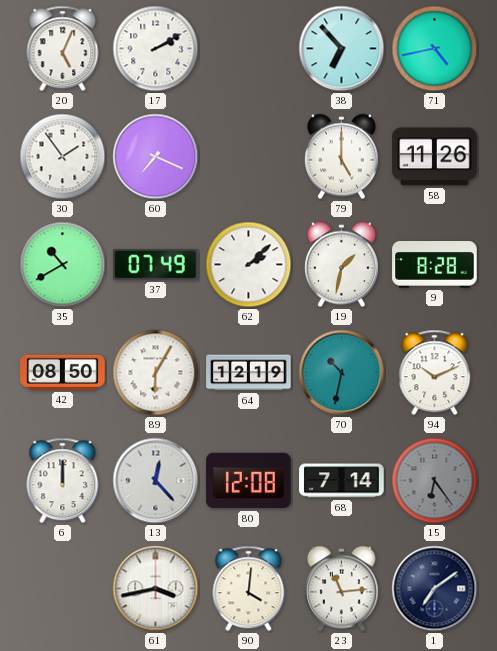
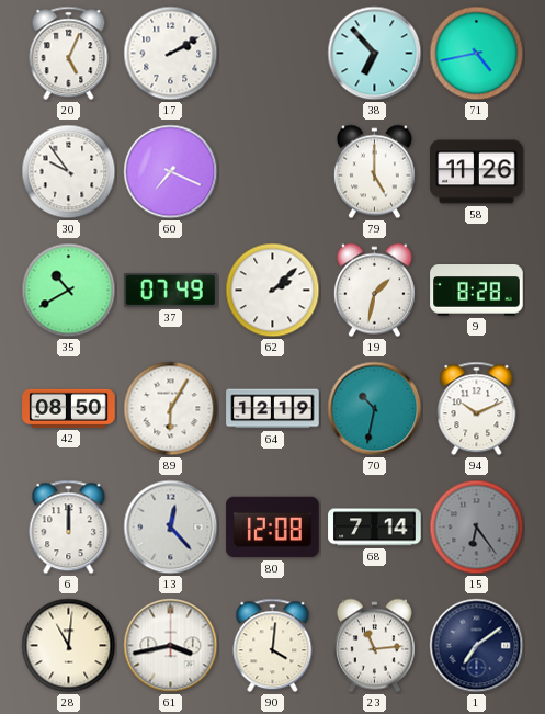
30: 1:54 -> 9:54 (69, 172)
28: none -> 11:01 (69, 646)
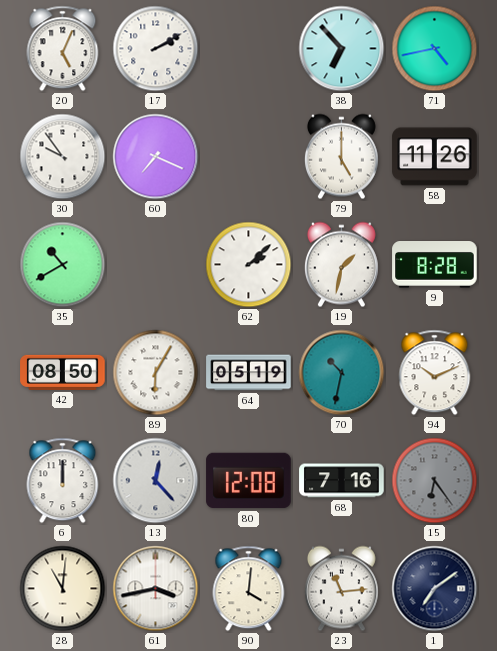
37: 07:49 -> none (171, 290)
64: 12:19 -> 05:19 (249, 373)
68: 7:14 -> 7:16 (342, 481)
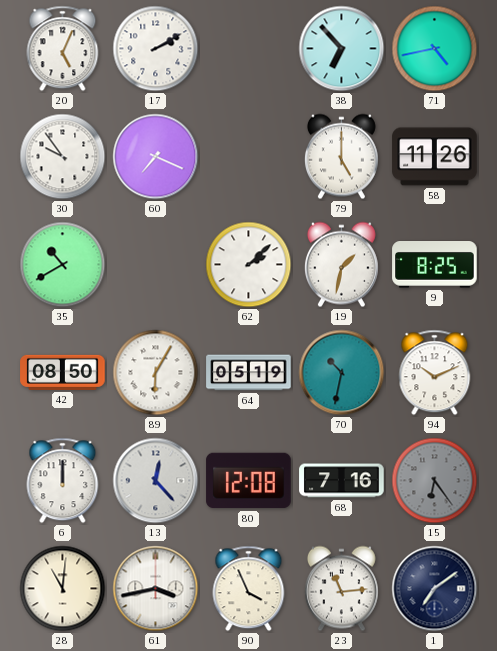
9: 8:28 -> 8:25 (435, 265)
90: 4:01 -> 3:56 (249, 589)
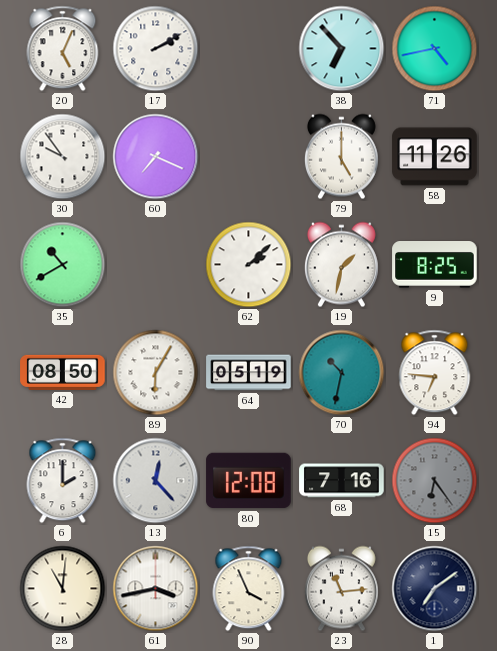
94: 10:11 -> 6:46 (435, 373)
6: 12:00 -> 2:00 (63, 481)
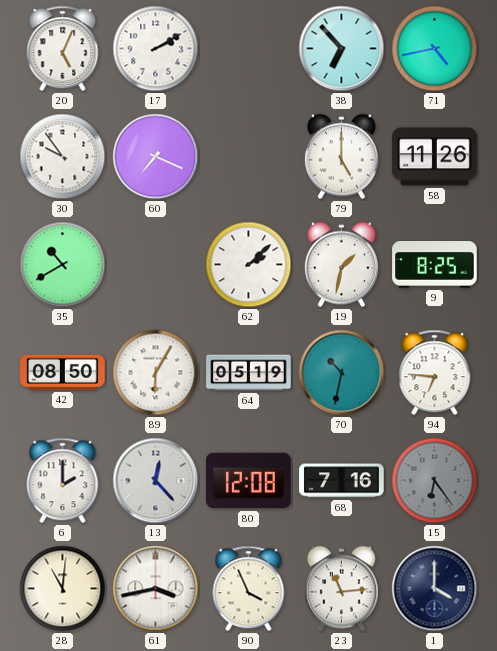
1: 7:09 -> 4:00 (435, 589)
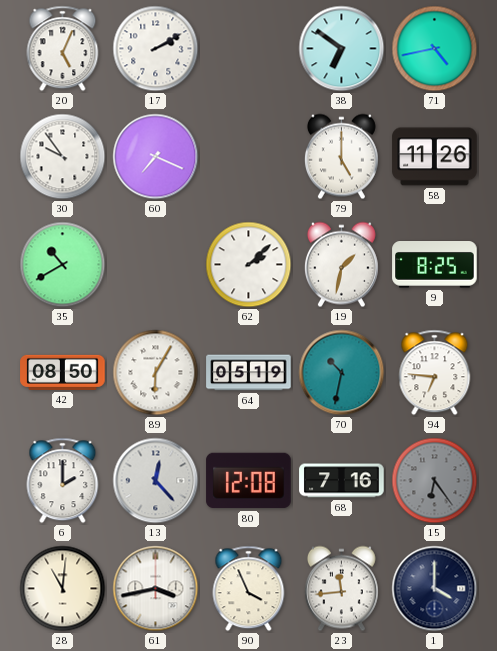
38: 6:53 -> 6:51 (342, 49)
23: 11:14 -> 11:44 (341, 589)
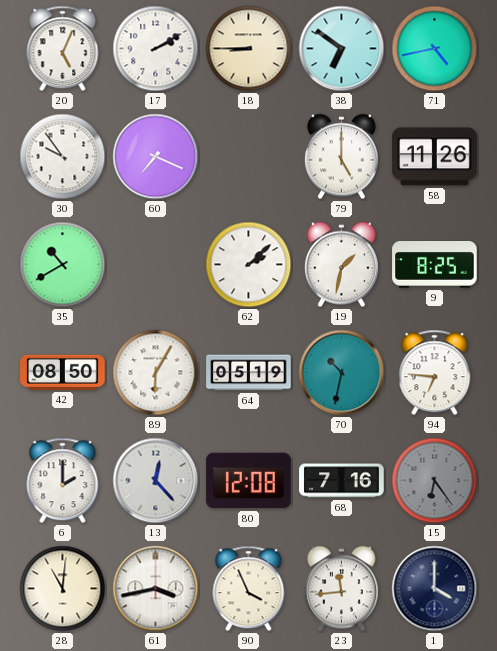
18: none -> 8:45 (249, 49)
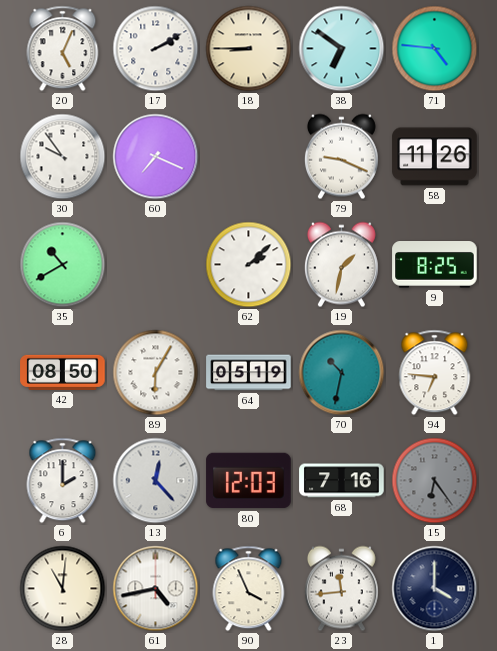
71: 4:43 -> 4:46 (435, 49)
79: 5:00 -> 9:19 (341, 157)
80: 12:08 -> 12:03 (249, 481)
61: 3:43 -> 4:43 (156, 589)
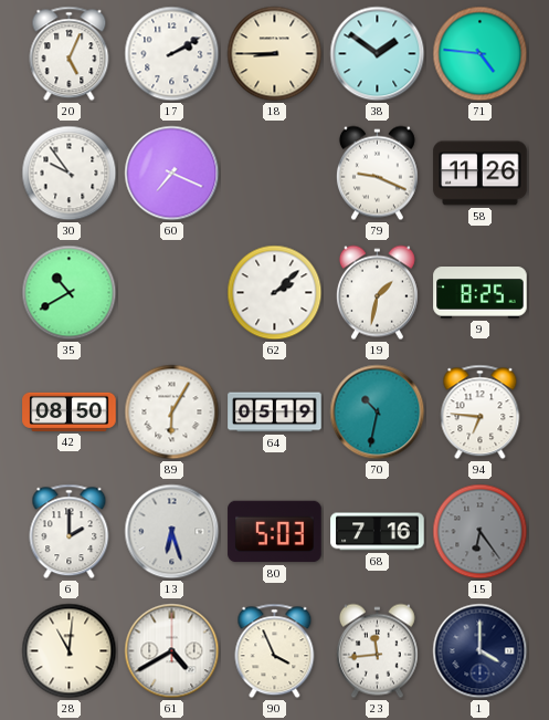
38: 6:51 -> 1:51 (378, 54)
13: 12:23 -> 6:27 (172, 532)
80: 12:03 -> 5:03 (275, 532)
61: 4:43 -> 4:40 (172, 651)
